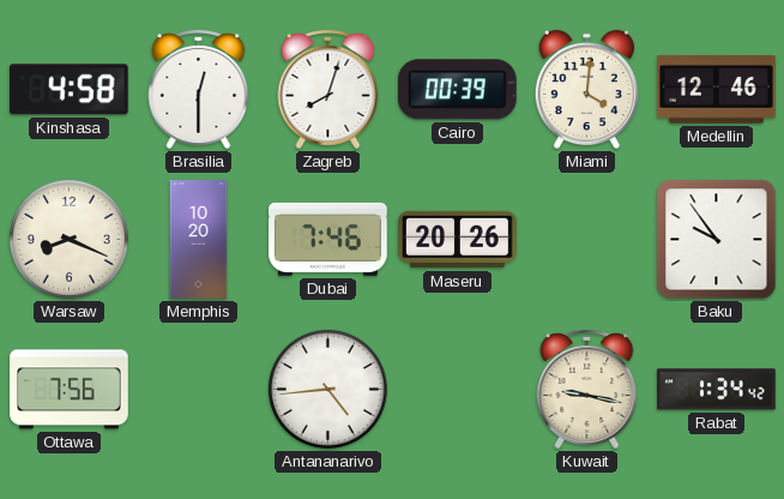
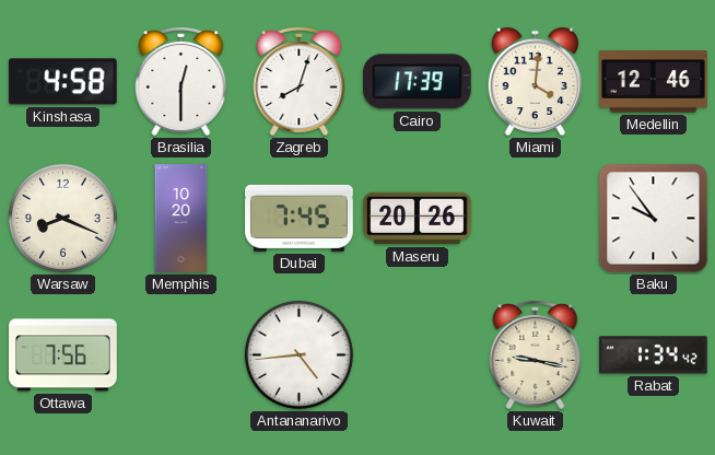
Cairo: 00:39 -> 17:39 (417, 82)
Dubai: 7:46 -> 7:45 (300, 218)
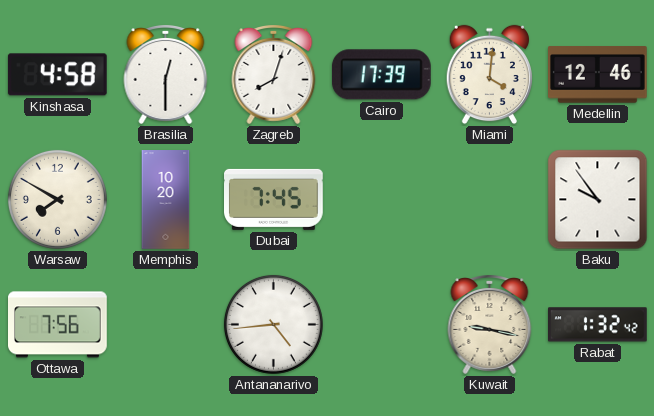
Warsaw: 8:19 -> 7:50 (57, 199)
Maseru: 20:26 -> none (418, 219)
Rabat: 1:34 -> 1:32 (598, 325)
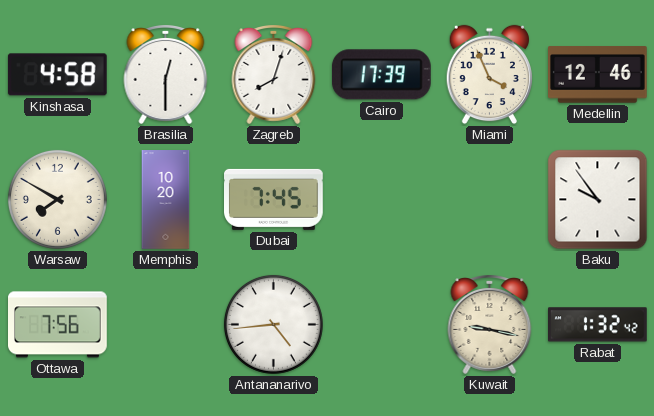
Miami: 4:01 -> 3:56 (489, 75)
